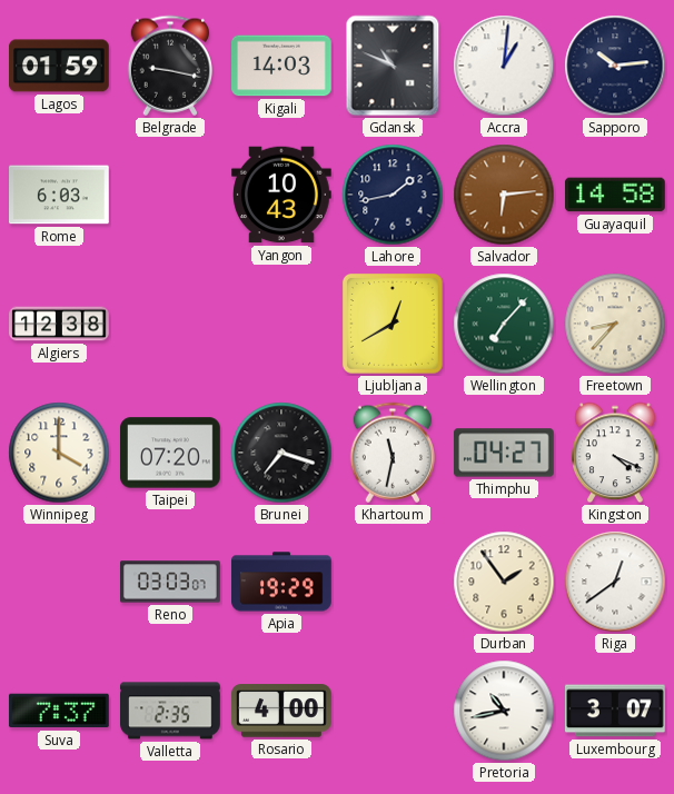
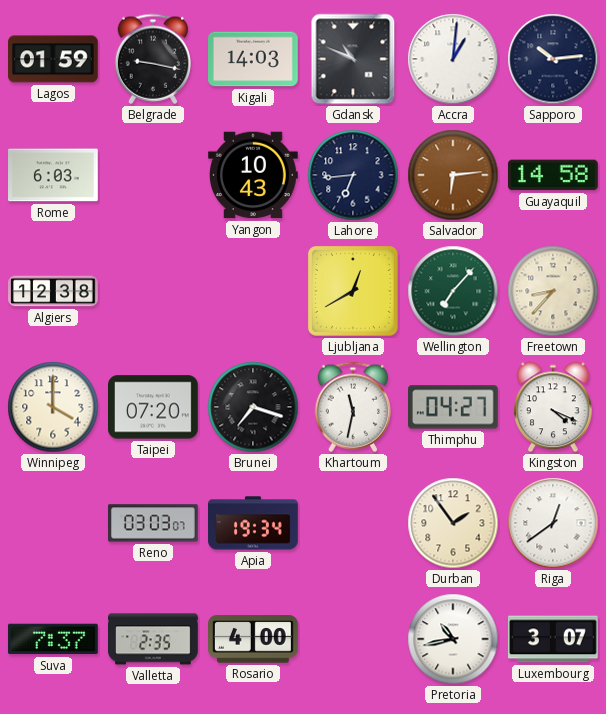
Lahore: 1:43 -> 6:44 (353, 175)
Apia: 19:29 -> 19:34 (254, 523)
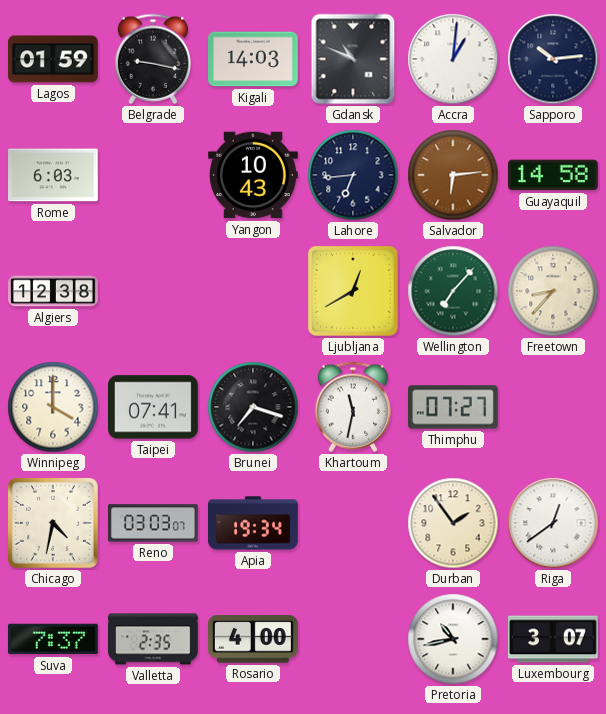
Taipei: 07:20 -> 07:41 (154, 407)
Thimphu: 04:27 -> 07:27 (454, 407)
Kingston: 4:19 -> none (553, 407)
Chicago: none -> 4:32 (53, 523)
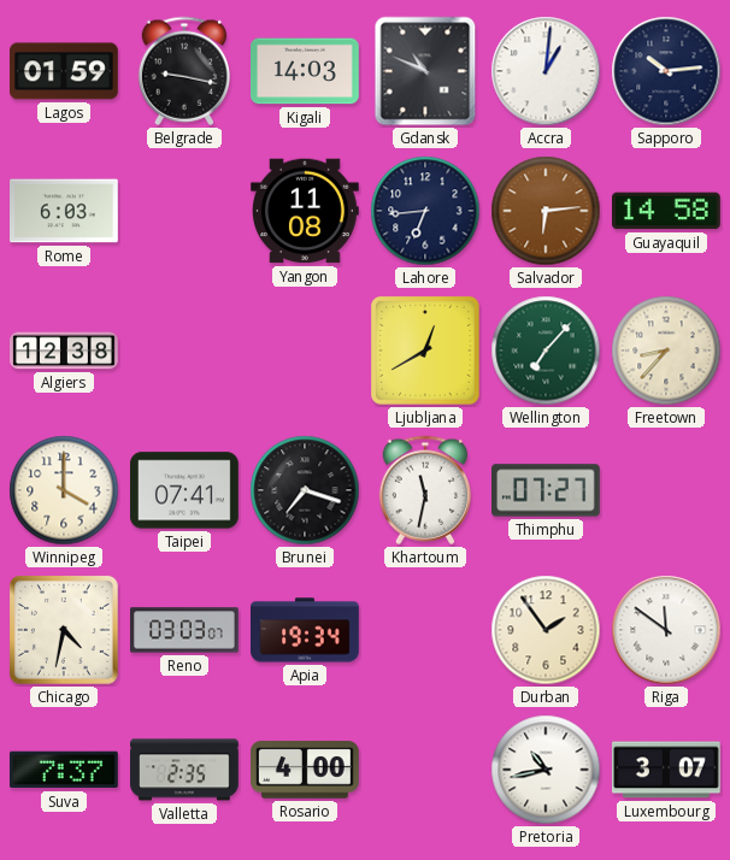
Yangon: 10:43 -> 11:08 (306, 211)
Riga: 12:39 -> 11:51 (666, 630)
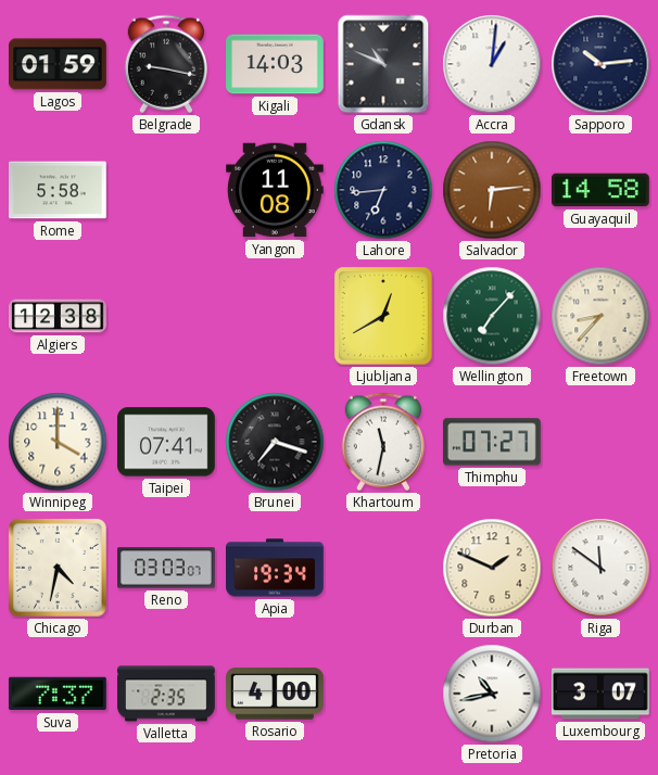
Rome: 6:03 -> 5:58 (59, 190)
Durban: 1:54 -> 1:49 (492, 568)
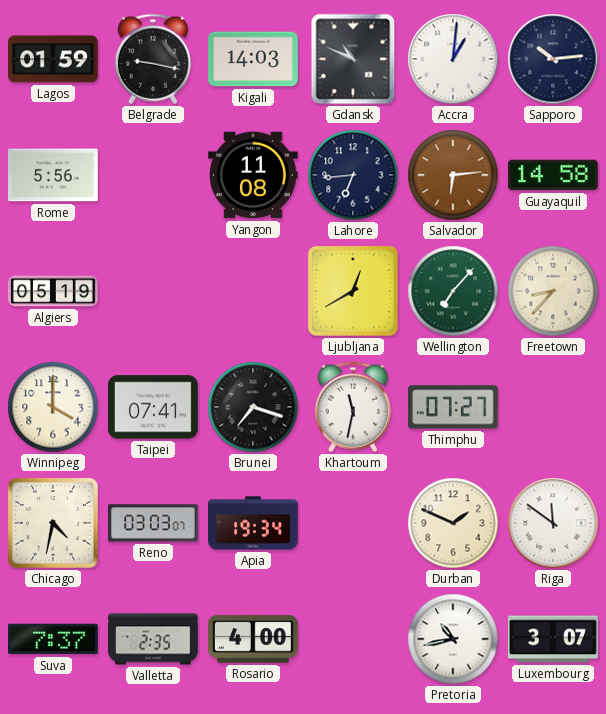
Rome: 5:58 -> 5:56 (54, 175)
Algiers: 12:38 -> 05:19 (53, 291)
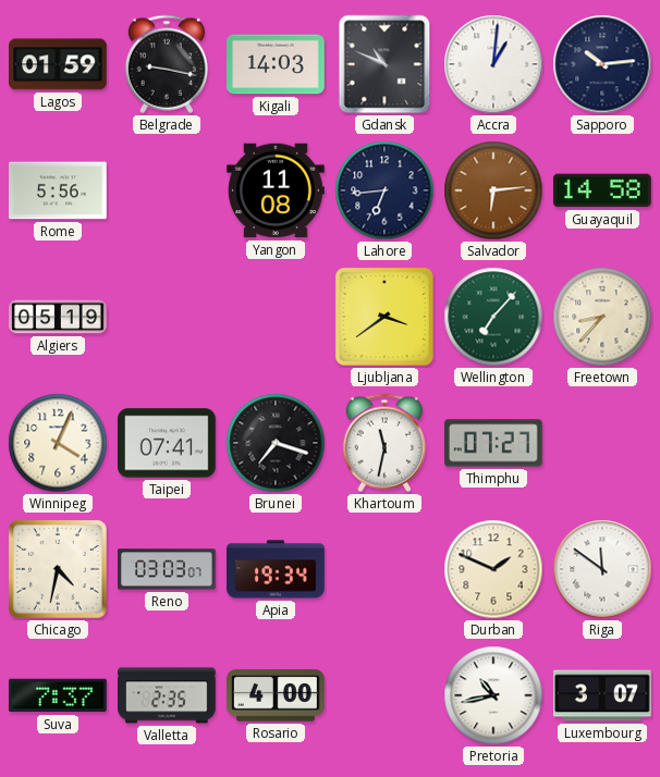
Ljubljana: 12:40 -> 3:39 (384, 317)
Winnipeg: 4:00 -> 4:04 (58, 443)
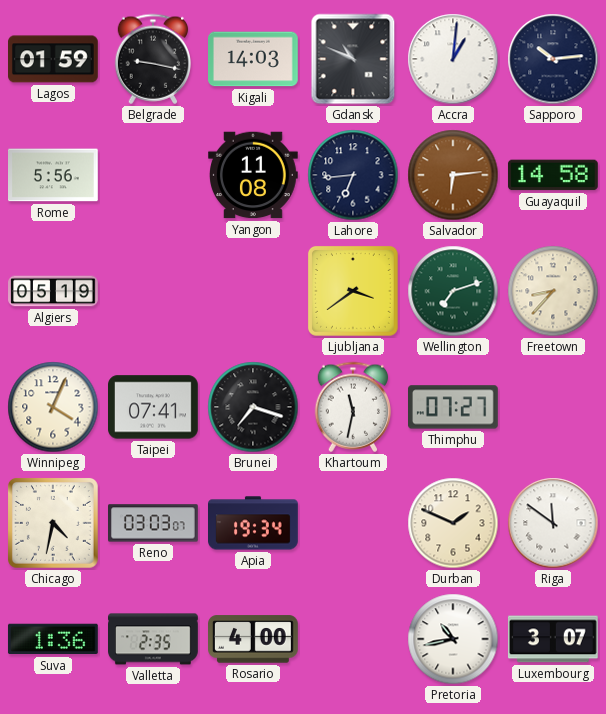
Wellington: 7:07 -> 7:12 (453, 291)
Suva: 7:37 -> 1:36 (53, 639)
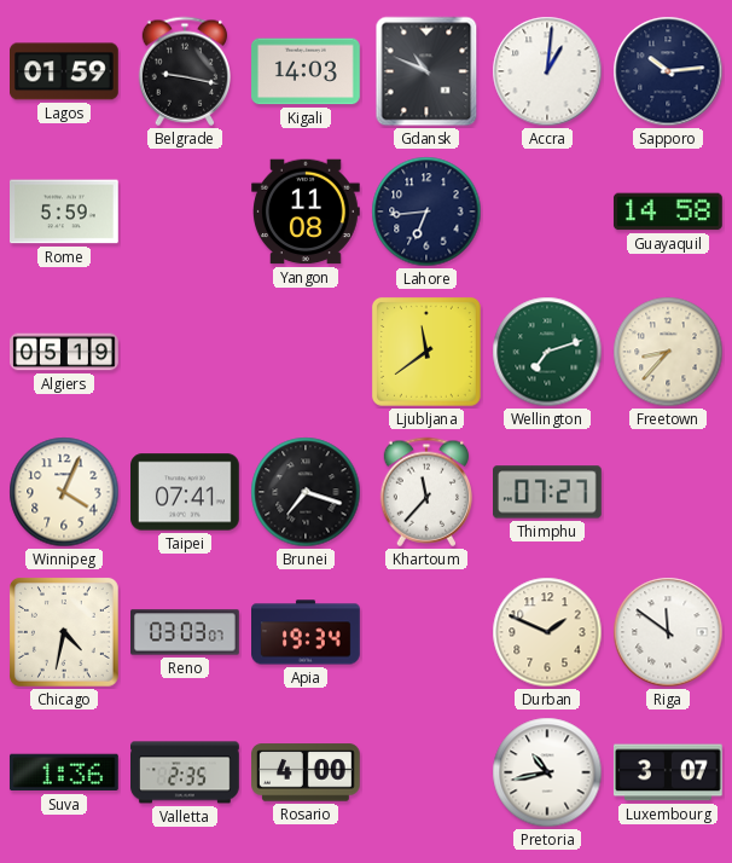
Rome: 5:56 -> 5:59 (65, 212)
Salvador: 6:14 -> none (453, 175)
Ljubljana: 3:39 -> 11:39 (426, 352)
Khartoum: 11:32 -> 11:37 (426, 492)
